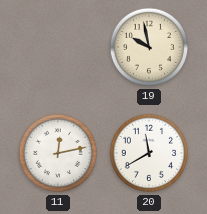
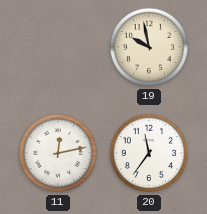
20: 11:40 -> 11:36 (149, 153)
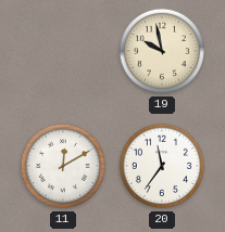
11: 12:13 -> 12:10 (63, 166)
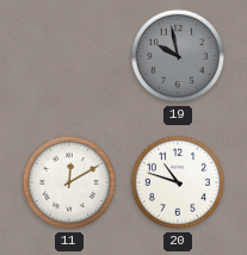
19 dial: cream -> grey (178, 56)
20: 11:36 -> 10:48 (178, 182)
